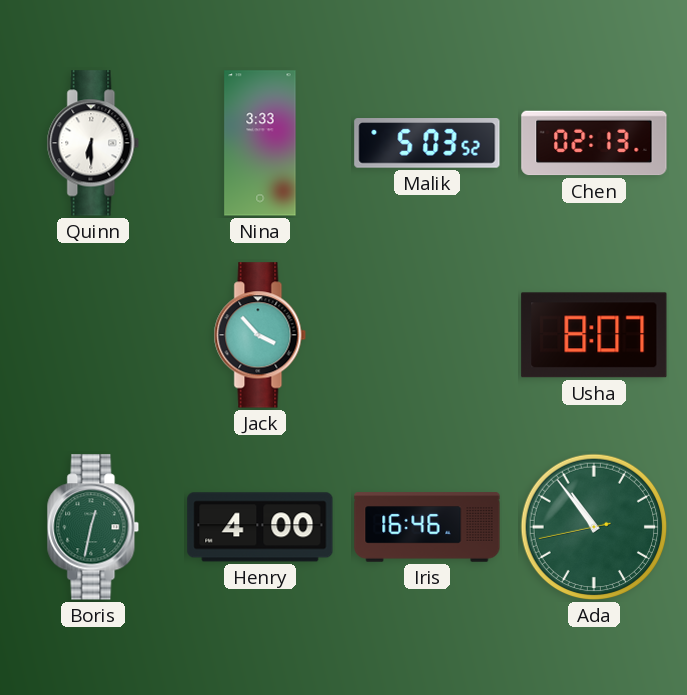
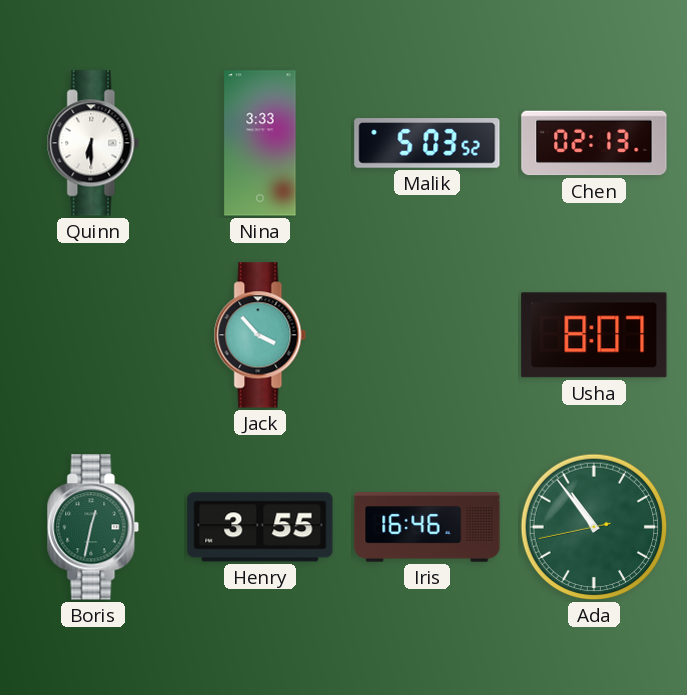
Henry: 4:00 -> 3:55 (260, 527)
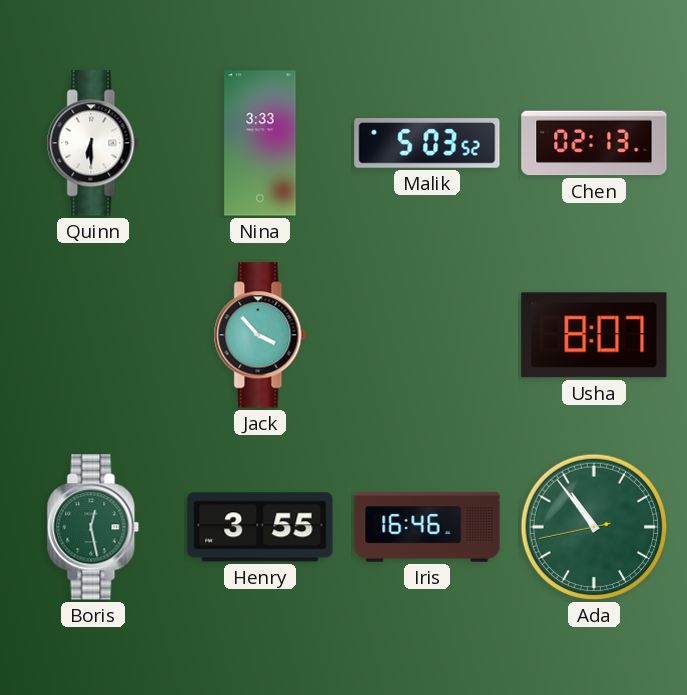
Boris: 12:32 -> 12:28 (93, 527)
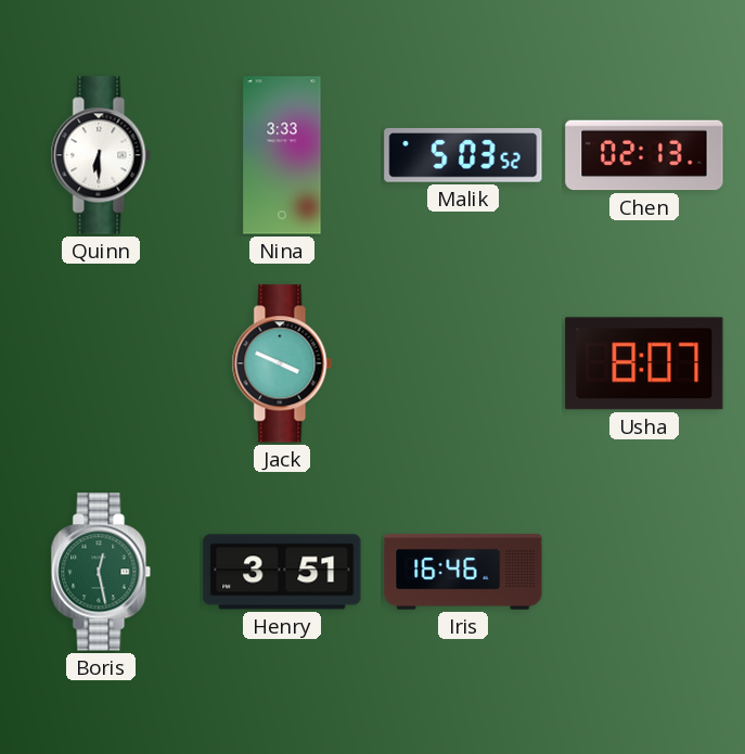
Jack: 3:53 -> 3:49 (282, 363)
Henry: 3:55 -> 3:51 (282, 572)
Ada: 10:53 -> none (594, 527)
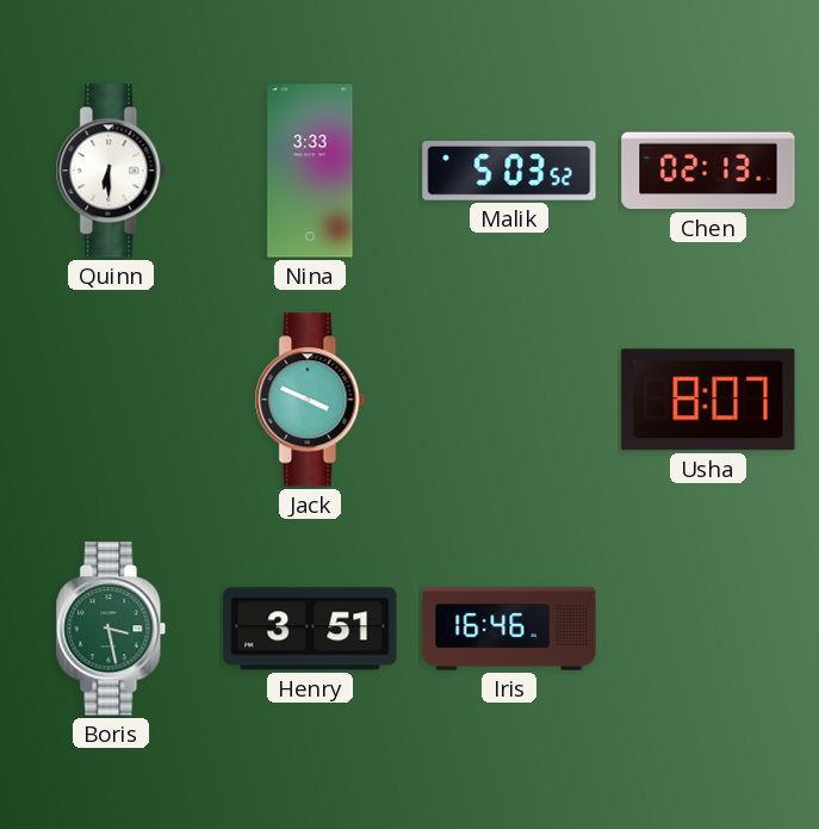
Boris: 12:28 -> 3:28 (111, 629)
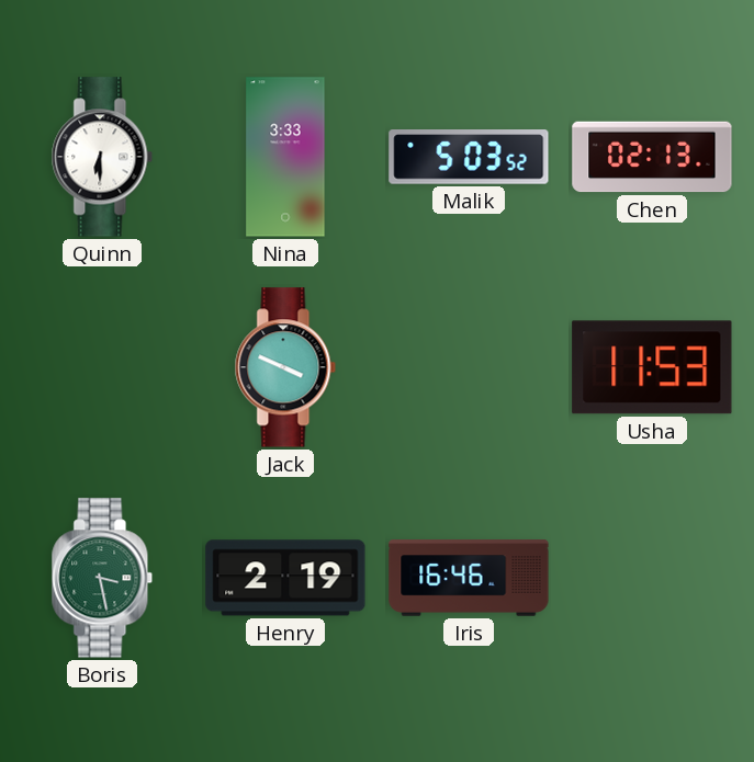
Usha: 8:07 -> 11:53 (652, 367)
Henry: 3:51 -> 2:19 (285, 578)
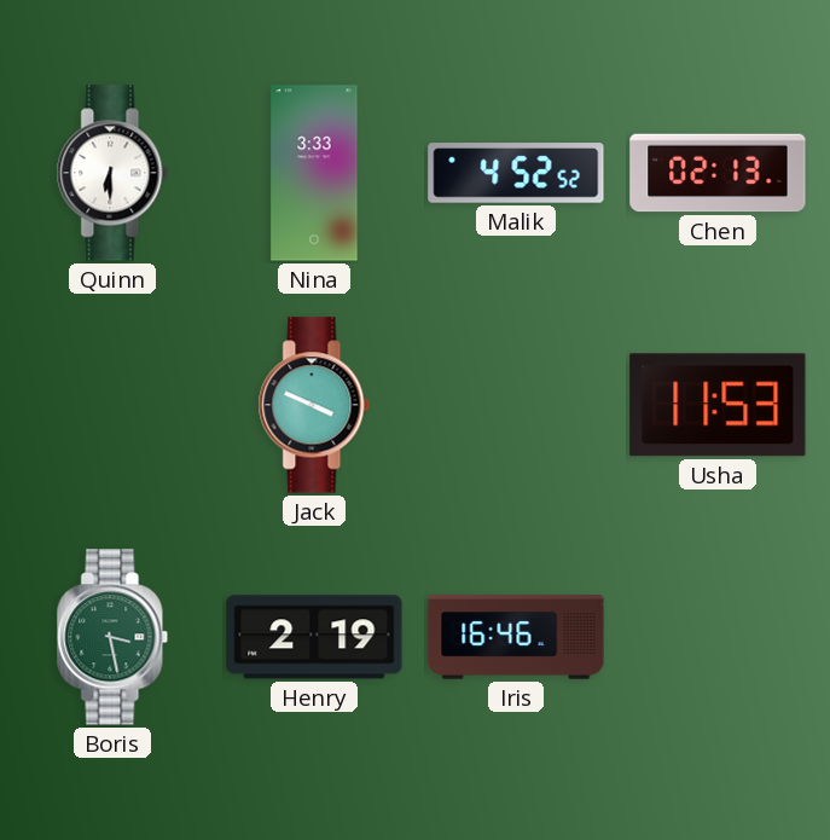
Malik: 5:03 -> 4:52 (516, 173)
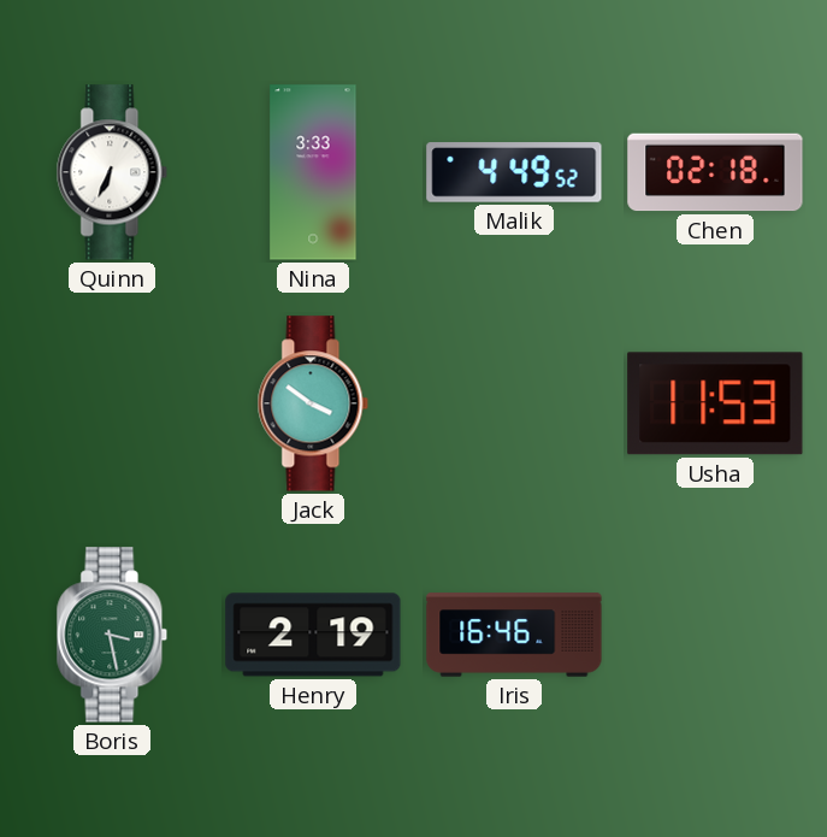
Quinn: 6:30 -> 6:34 (112, 172)
Malik: 4:52 -> 4:49 (514, 172)
Chen: 02:13 -> 02:18 (715, 172)
Jack: 3:49 -> 3:51 (313, 403)
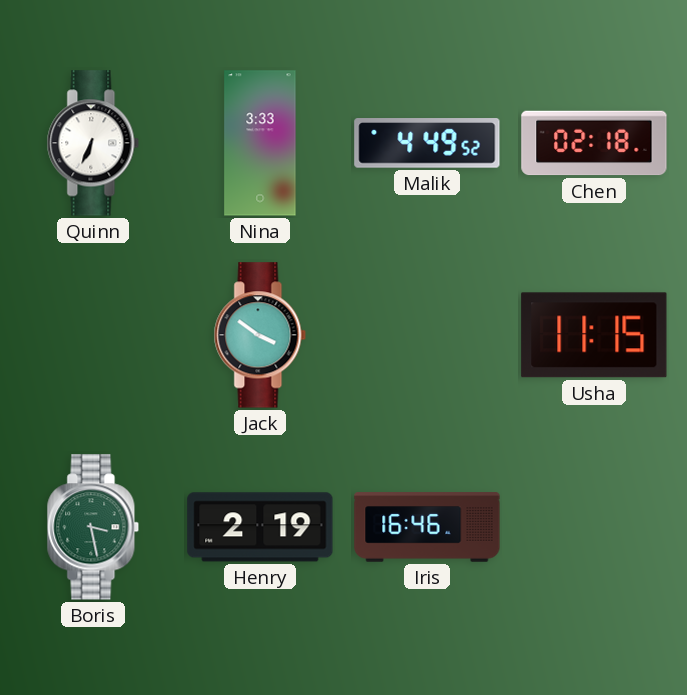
Usha: 11:53 -> 11:15 (594, 335)
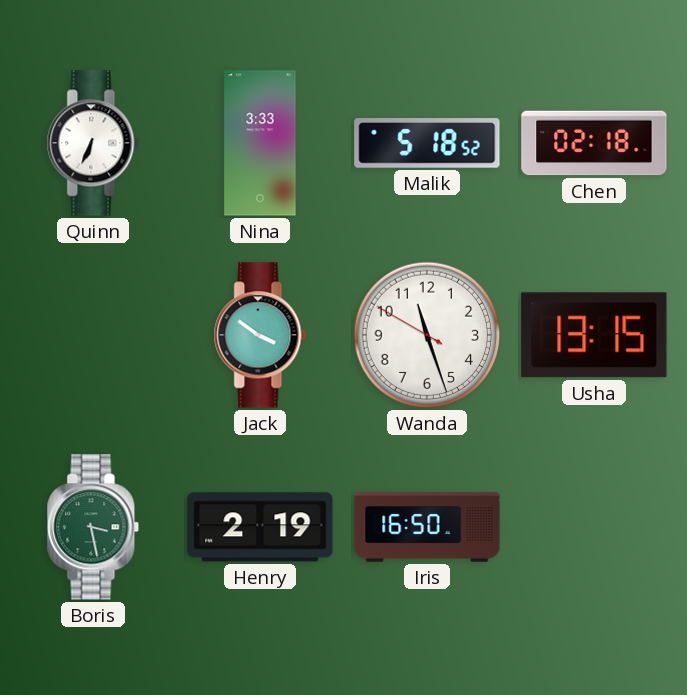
Malik: 4:49 -> 5:18 (427, 143)
Wanda: none -> 11:26 (427, 335)
Usha: 11:15 -> 13:15 (594, 335)
Iris: 16:46 -> 16:50 (427, 527)
